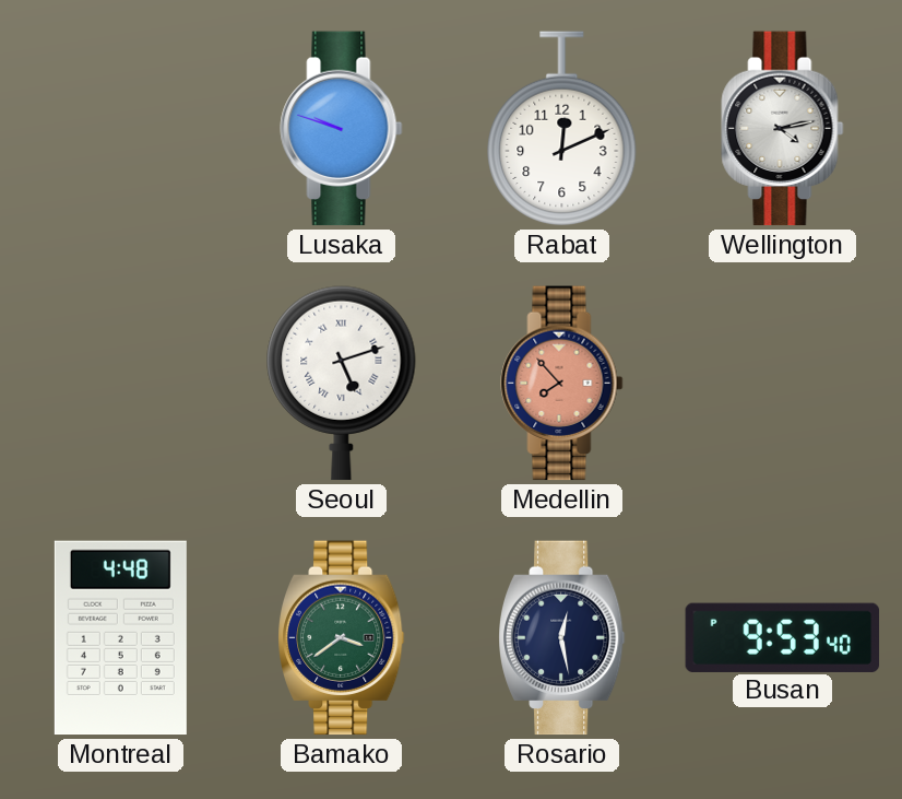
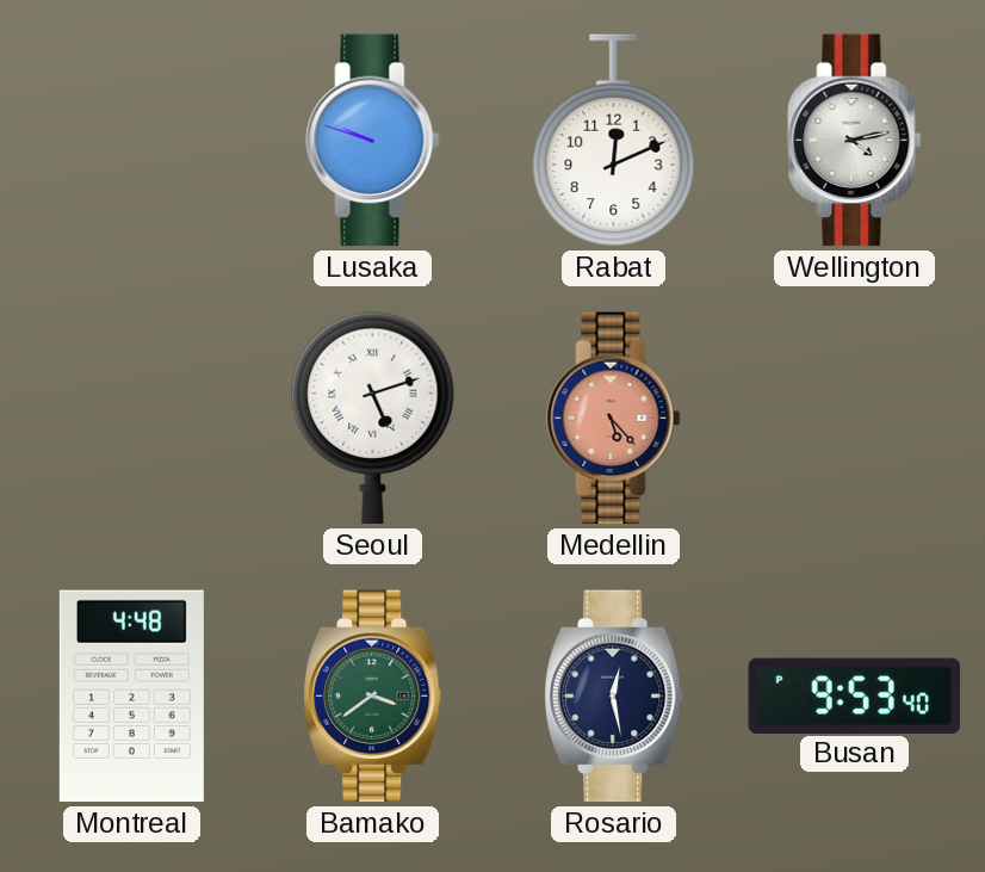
Medellin: 7:53 -> 5:23 (614, 419)
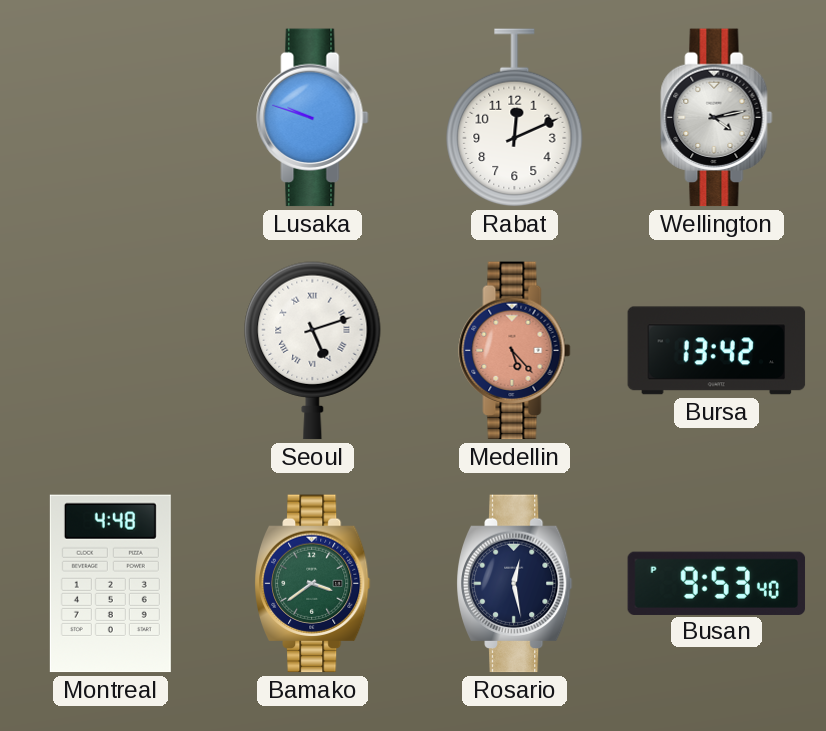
Bursa: none -> 13:42 (717, 351)
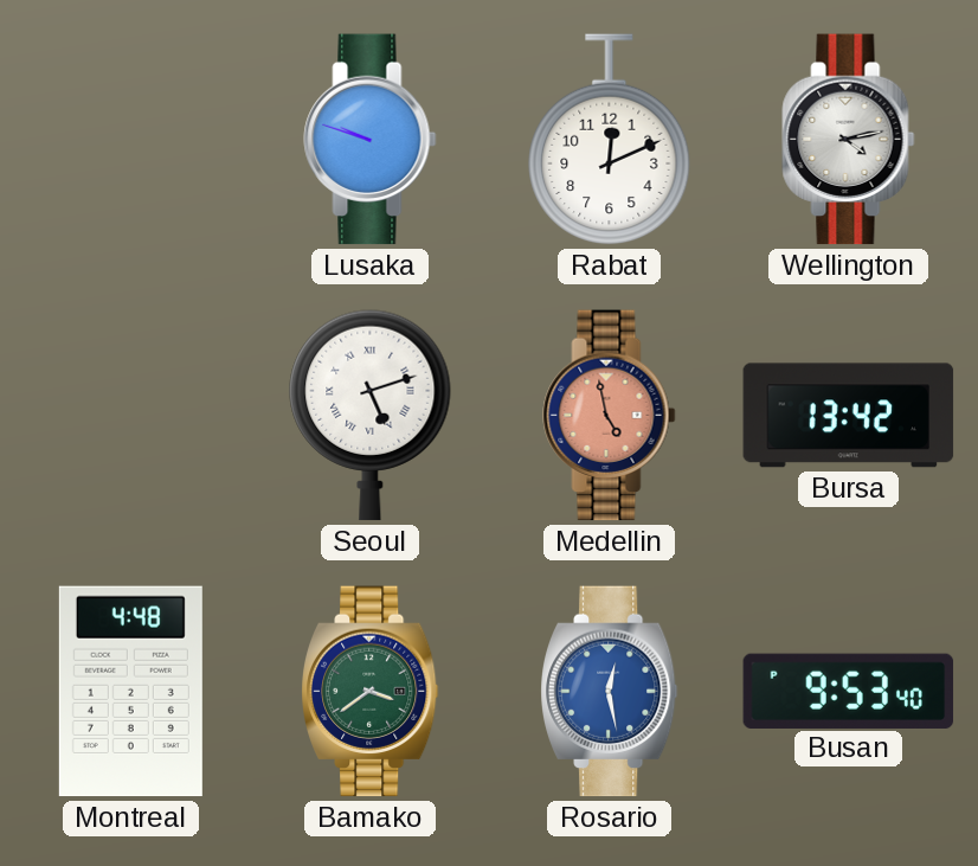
Medellin: 5:23 -> 4:58 (610, 416)
Rosario dial: navy -> blue (609, 692)
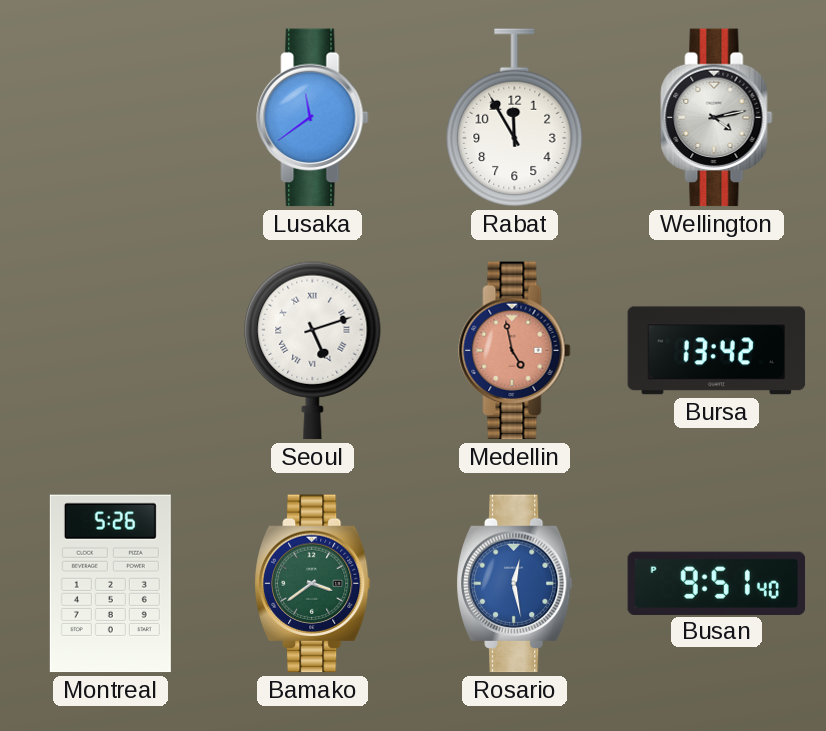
Lusaka: 9:48 -> 11:39 (313, 118)
Rabat: 12:11 -> 11:55 (515, 118)
Montreal: 4:48 -> 5:26 (110, 584)
Busan: 9:53 -> 9:51 (717, 583)
